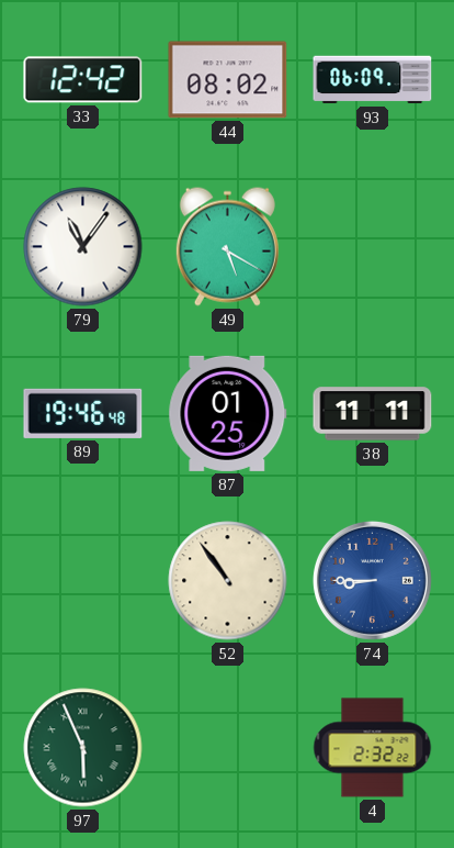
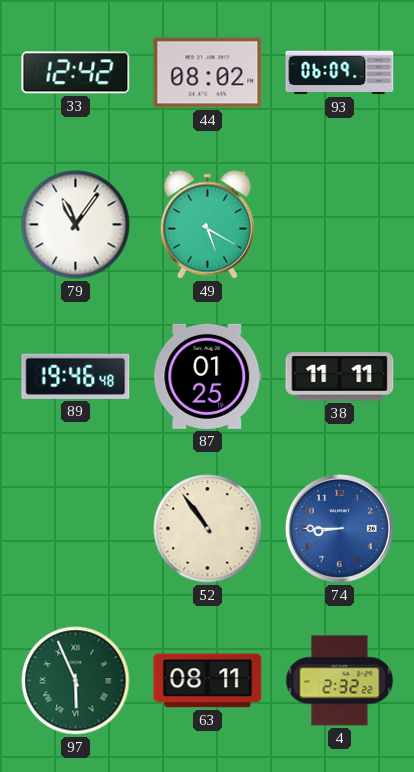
63: none -> 08:11 (208, 681)
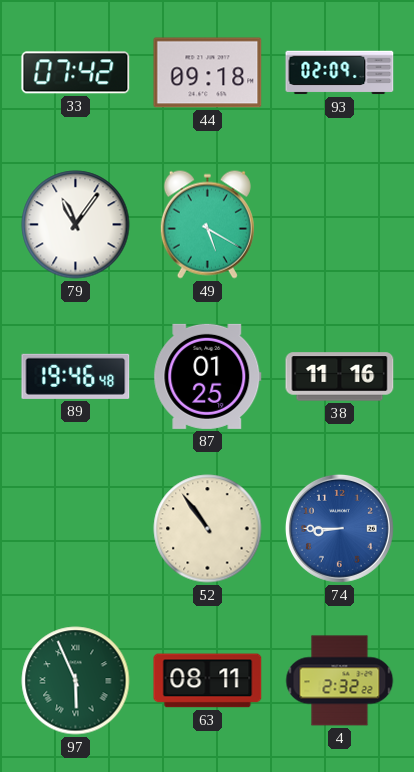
33: 12:42 -> 07:42 (76, 73)
44: 08:02 -> 09:18 (208, 73)
93: 06:09 -> 02:09 (340, 73)
38: 11:11 -> 11:16 (340, 377)
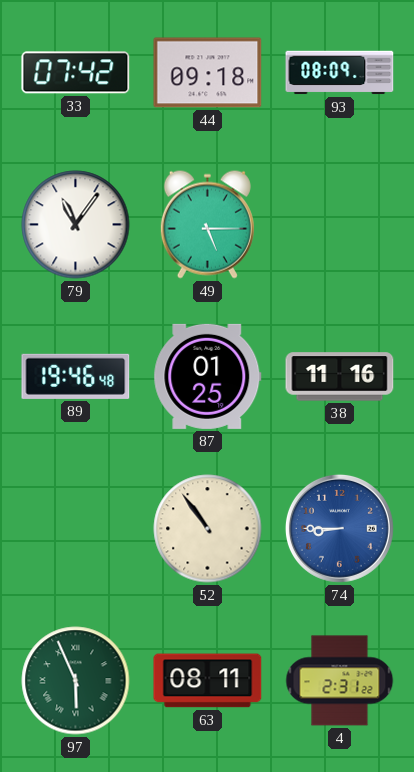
93: 02:09 -> 08:09 (340, 73)
49: 5:20 -> 5:15 (207, 224)
4: 2:32 -> 2:31 (340, 681)
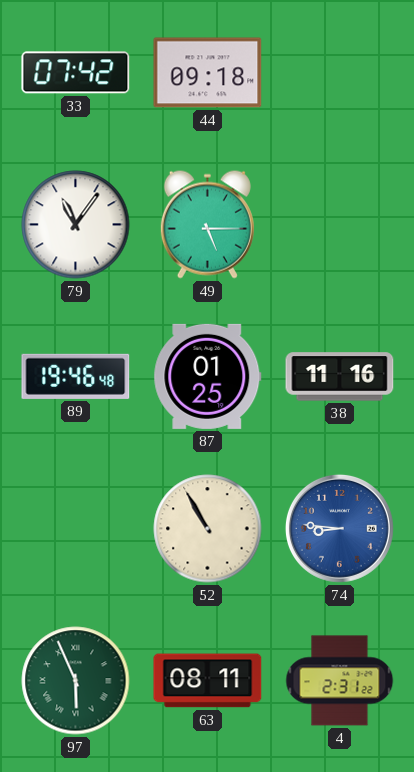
93: 08:09 -> none (340, 73)
52: 10:54 -> 10:55 (208, 529)
74: 8:45 -> 8:46 (339, 528)
